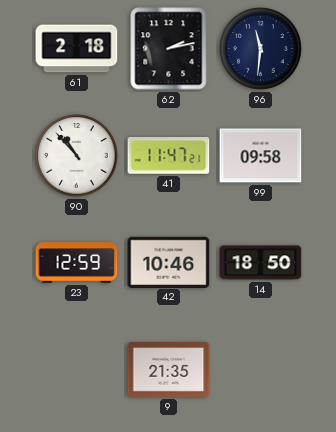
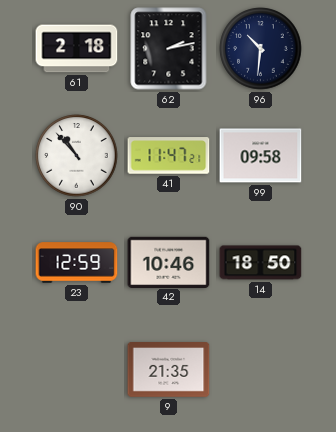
96: 11:31 -> 10:31 (261, 49)
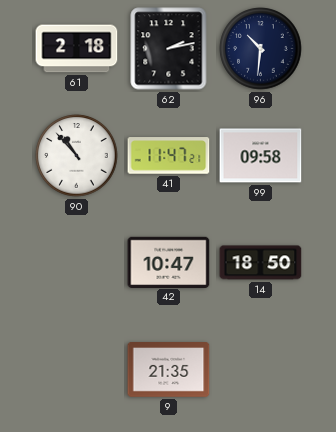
23: 12:59 -> none (77, 263)
42: 10:46 -> 10:47 (169, 262)
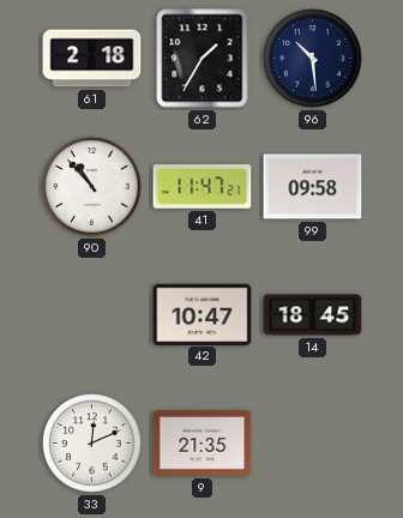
62: 2:13 -> 1:35 (203, 59)
96: 10:31 -> 10:29 (313, 59)
14: 18:50 -> 18:45 (313, 315)
33: none -> 12:11 (92, 444)
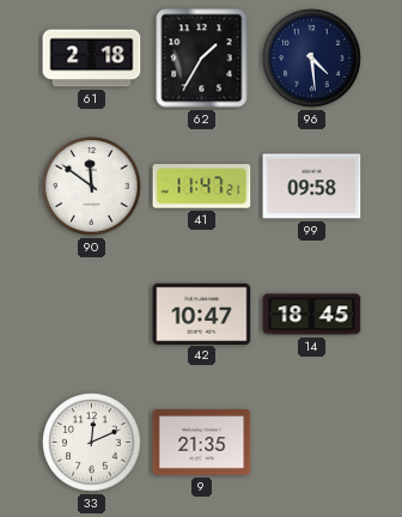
96: 10:29 -> 4:29 (312, 59)
90: 10:53 -> 11:51 (92, 187)
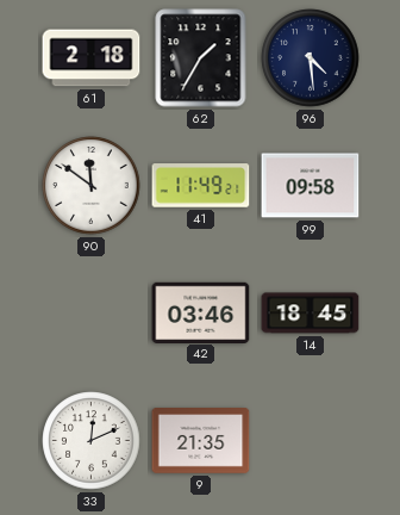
41: 11:47 -> 11:49 (201, 186)
42: 10:47 -> 03:46 (201, 312)
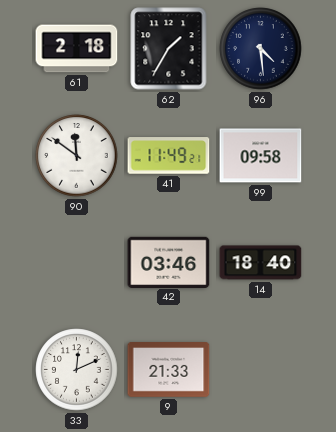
14: 18:45 -> 18:40 (261, 263)
9: 21:35 -> 21:33 (169, 370)
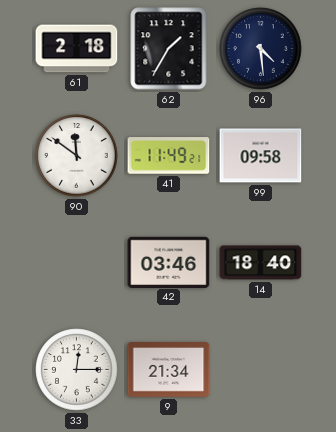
33: 12:11 -> 12:15 (77, 370)
9: 21:33 -> 21:34 (169, 370)
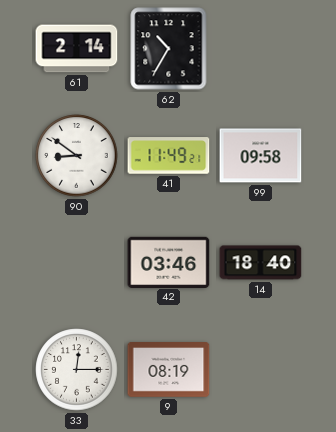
61: 2:18 -> 2:14 (77, 49)
62: 1:35 -> 10:35 (169, 49)
96: 4:29 -> none (261, 49)
90: 11:51 -> 8:51 (77, 156)
9: 21:34 -> 08:19 (169, 370)
